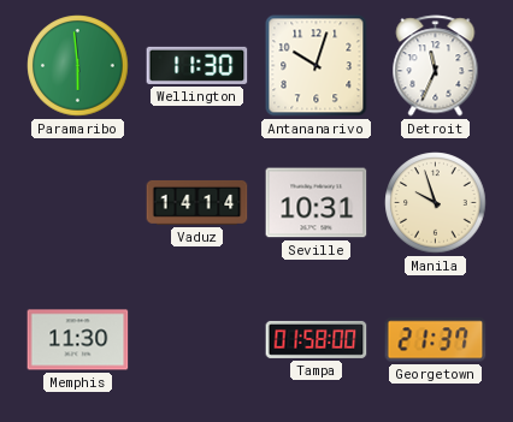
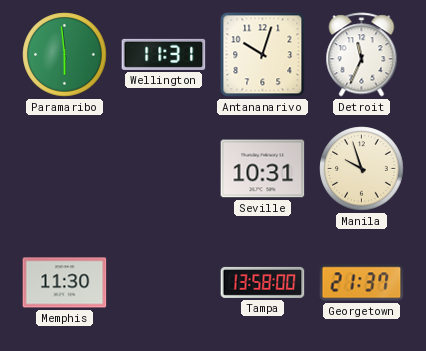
Wellington: 11:30 -> 11:31 (164, 54)
Vaduz: 14:14 -> none (197, 202)
Tampa: 01:58 -> 13:58 (263, 282)
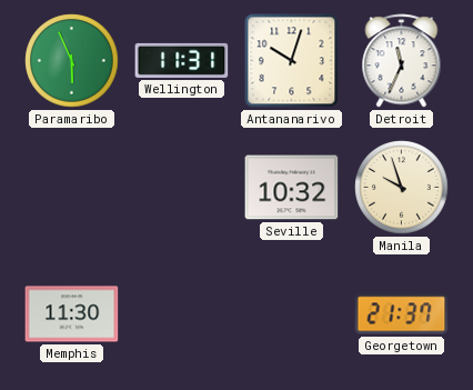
Paramaribo: 5:59 -> 5:56 (72, 61)
Seville: 10:31 -> 10:32 (292, 188)
Tampa: 13:58 -> none (263, 282)
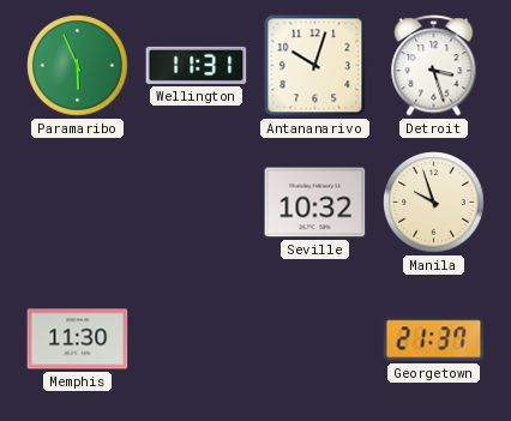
Detroit: 11:34 -> 3:27 (434, 66)
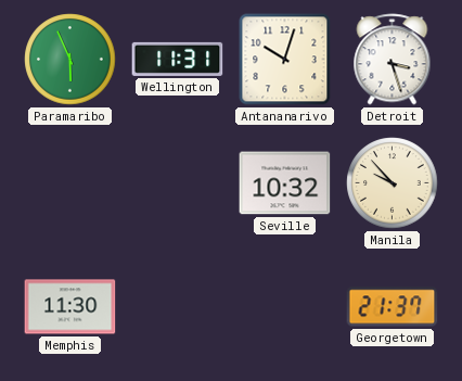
Manila: 9:57 -> 9:53 (393, 183)
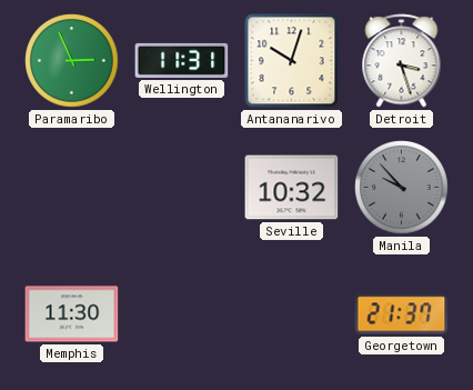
Paramaribo: 5:56 -> 2:56 (72, 61)
Manila dial: cream -> grey (402, 188)
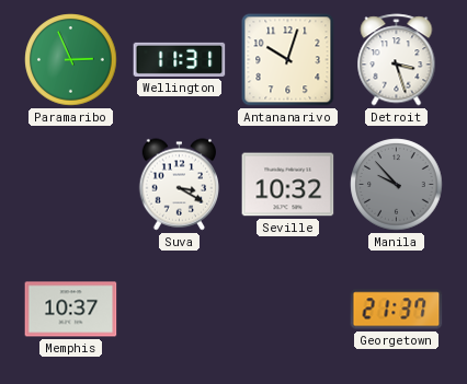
Suva: none -> 3:20 (180, 185)
Memphis: 11:30 -> 10:37 (71, 310)
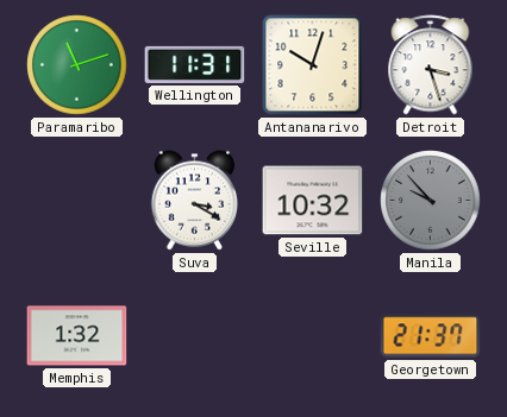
Paramaribo: 2:56 -> 11:12 (77, 65)
Memphis: 10:37 -> 1:32 (77, 336)
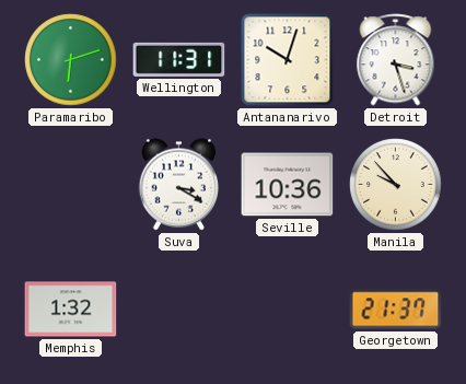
Paramaribo: 11:12 -> 6:12 (71, 60)
Seville: 10:32 -> 10:36 (288, 185)
Manila dial: grey -> cream (396, 185)
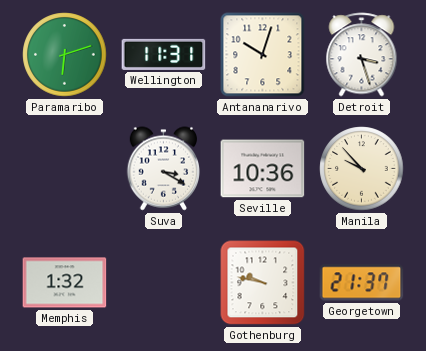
Gothenburg: none -> 9:47 (263, 283)
